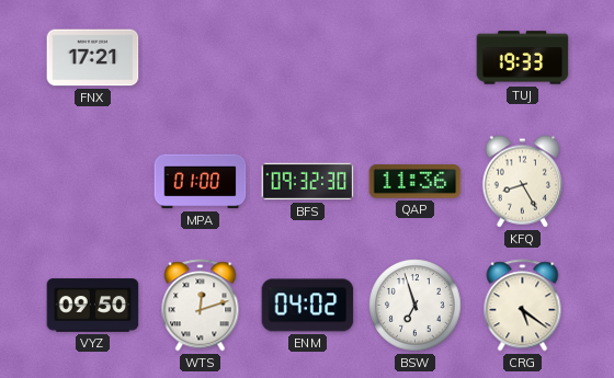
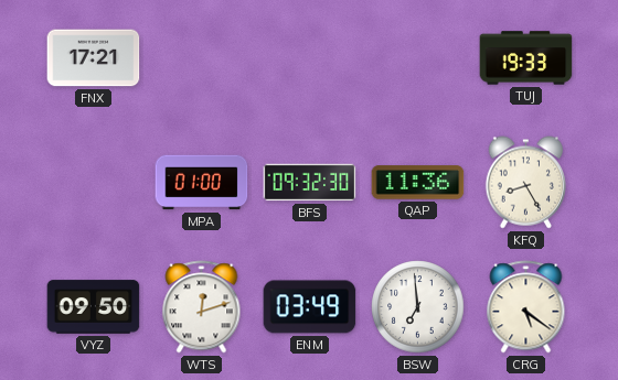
ENM: 04:02 -> 03:49 (310, 307)
BSW: 6:57 -> 6:59 (418, 307)
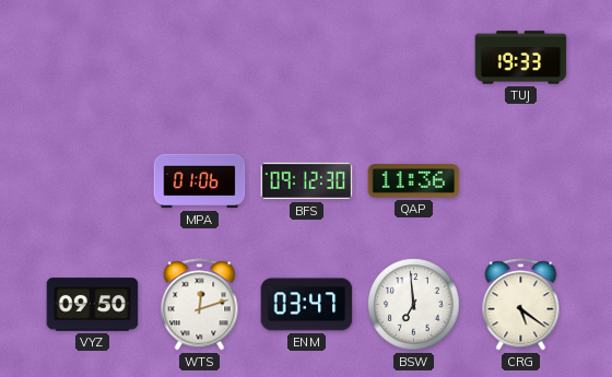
FNX: 17:21 -> none (94, 58)
MPA: 01:00 -> 01:06 (200, 181)
BFS: 09:32 -> 09:12 (307, 181)
KFQ: 8:25 -> none (525, 183)
ENM: 03:49 -> 03:47 (307, 305)
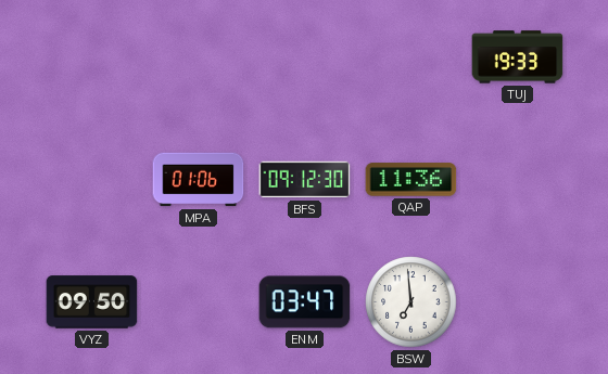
WTS: 12:12 -> none (200, 305)
CRG: 5:21 -> none (521, 305)
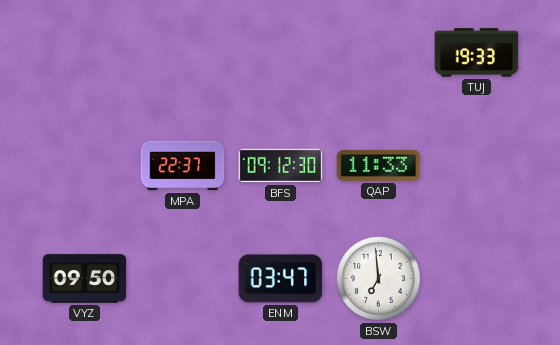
MPA: 01:06 -> 22:37 (183, 166)
QAP: 11:36 -> 11:33 (379, 166)
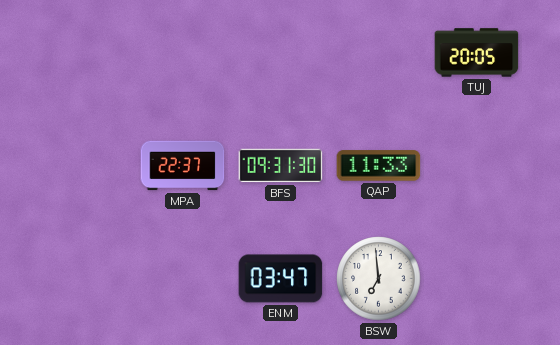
TUJ: 19:33 -> 20:05 (477, 53)
BFS: 09:12 -> 09:31 (281, 166)
VYZ: 09:50 -> none (85, 279)
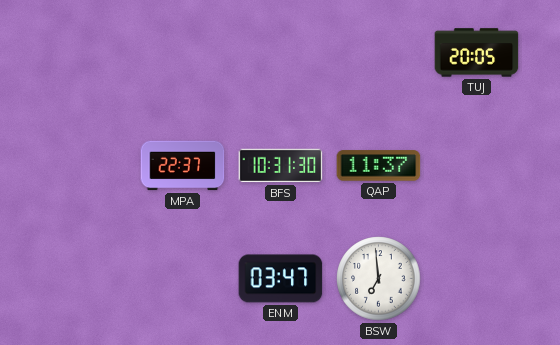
BFS: 09:31 -> 10:31 (281, 166)
QAP: 11:33 -> 11:37 (379, 166)
